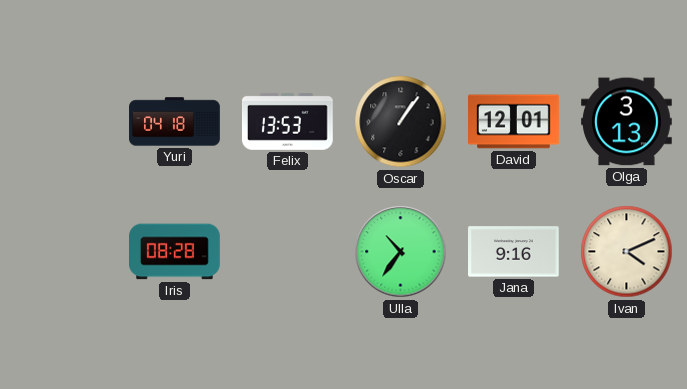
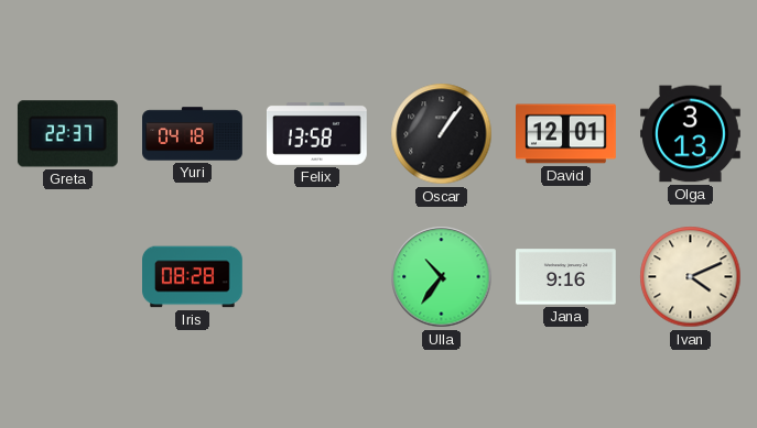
Greta: none -> 22:37 (67, 134)
Felix: 13:53 -> 13:58 (316, 133)
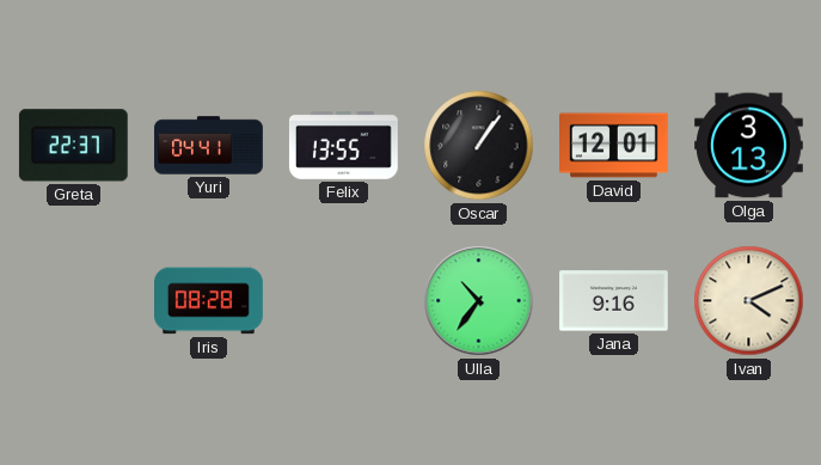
Yuri: 04:18 -> 04:41 (209, 146)
Felix: 13:58 -> 13:55 (343, 145)
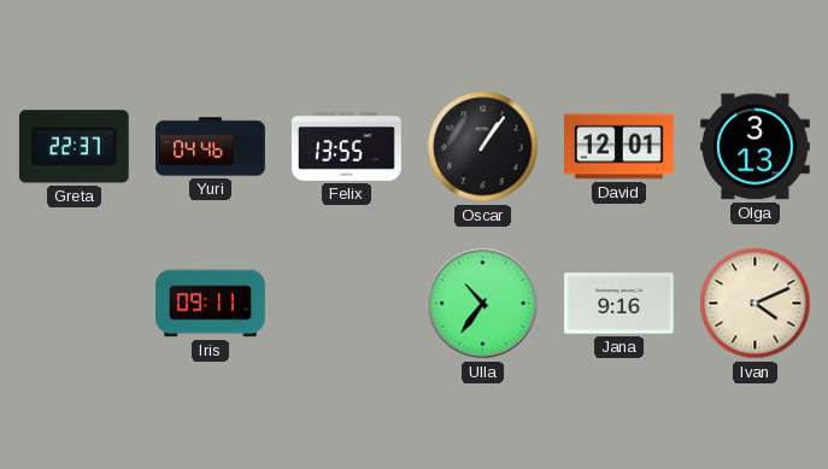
Yuri: 04:41 -> 04:46 (211, 147)
Iris: 08:28 -> 09:11 (211, 304)
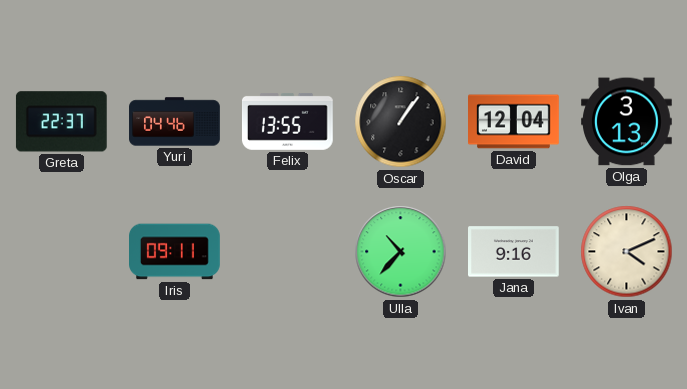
David: 12:01 -> 12:04 (514, 122)
Ulla: 10:36 -> 10:37 (401, 252)
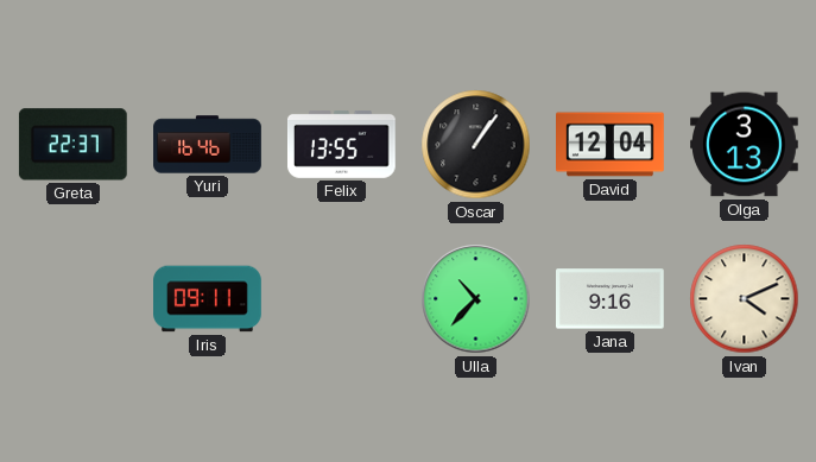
Yuri: 04:46 -> 16:46 (208, 145)
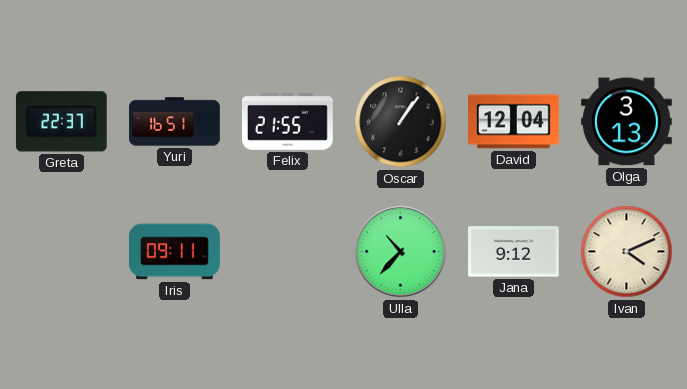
Yuri: 16:46 -> 16:51 (175, 122)
Felix: 13:55 -> 21:55 (287, 121)
Jana: 9:16 -> 9:12 (514, 252)
